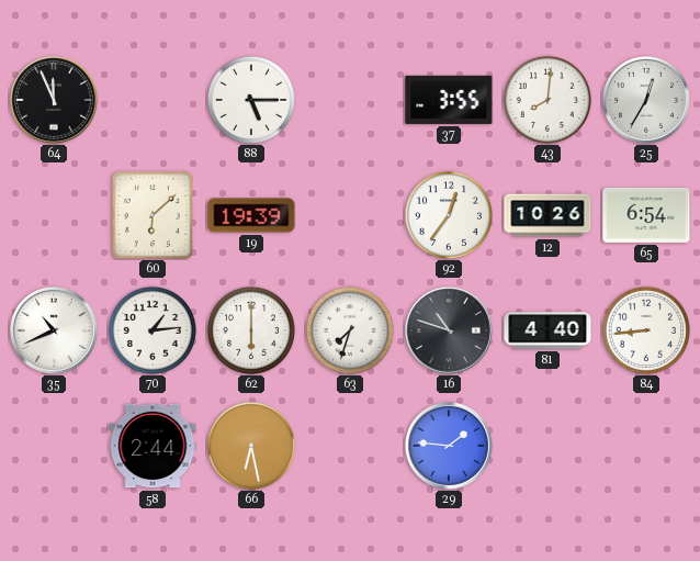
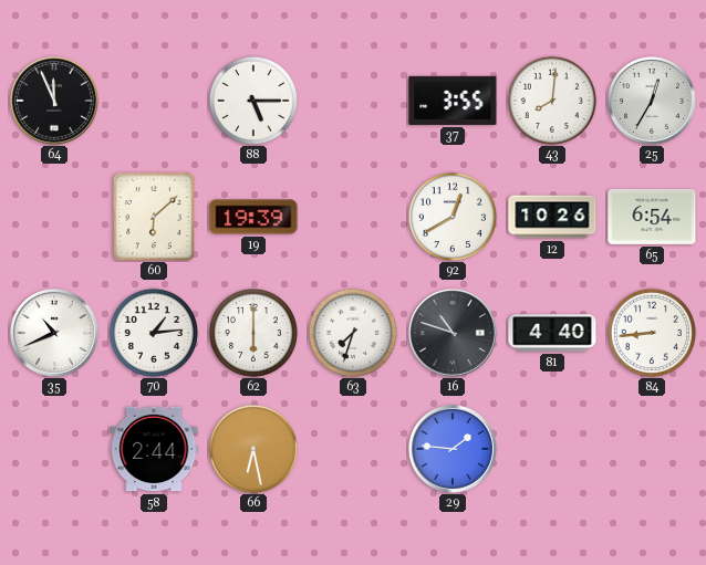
92: 12:36 -> 12:40 (453, 217)
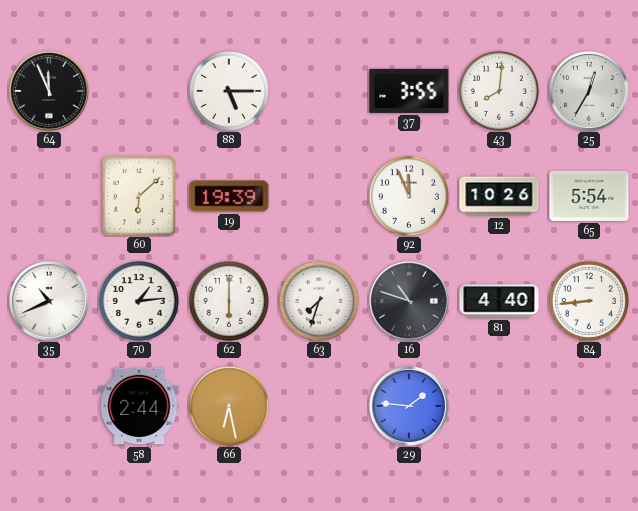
92: 12:40 -> 11:56 (409, 196)
65: 6:54 -> 5:54 (589, 196)
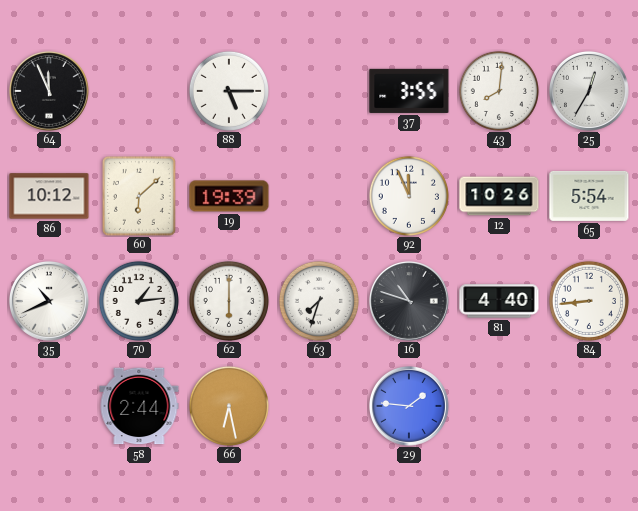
86: none -> 10:12 (49, 196)
